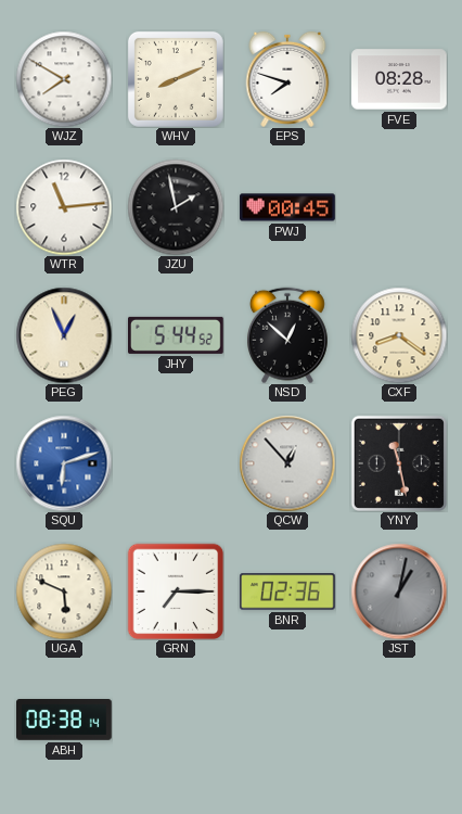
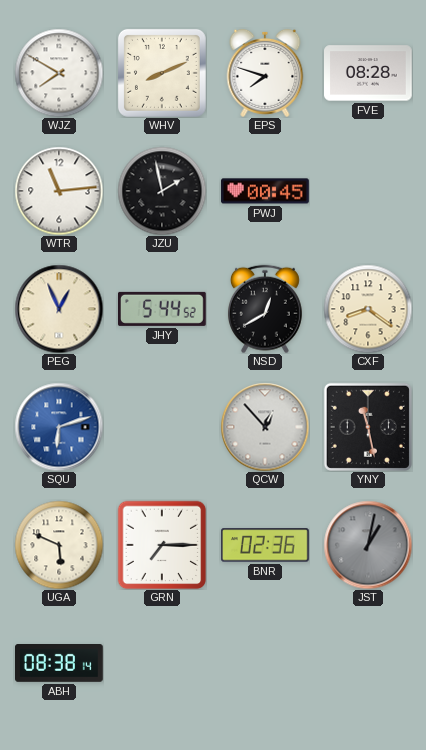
NSD: 12:52 -> 12:40 (265, 309)
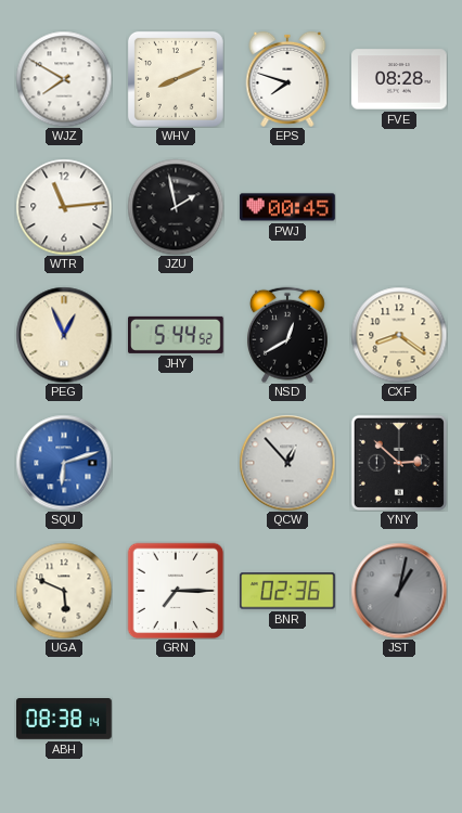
YNY: 11:28 -> 2:52 (399, 463)
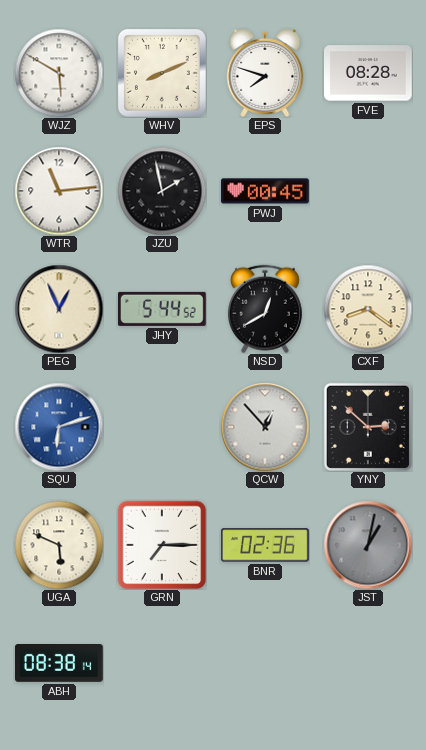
WJZ: 7:50 -> 5:50 (59, 73)
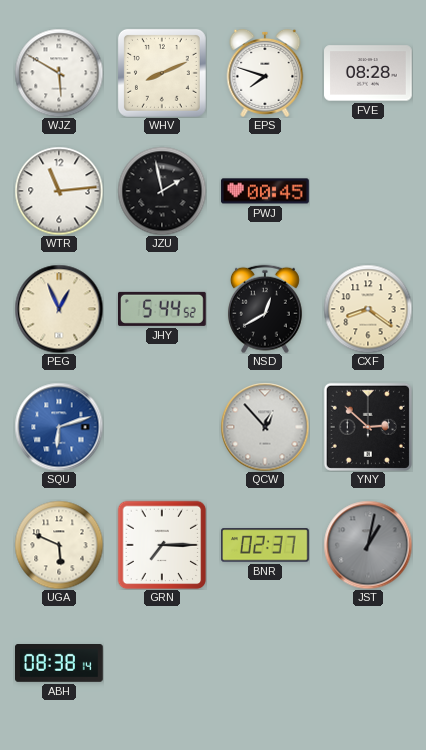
BNR: 02:36 -> 02:37 (266, 545)
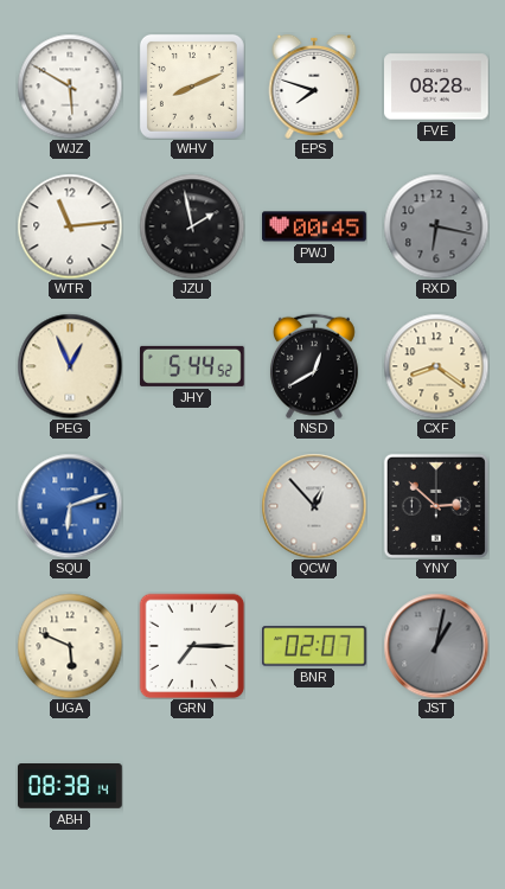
RXD: none -> 6:17 (436, 226)
BNR: 02:37 -> 02:07 (315, 646)
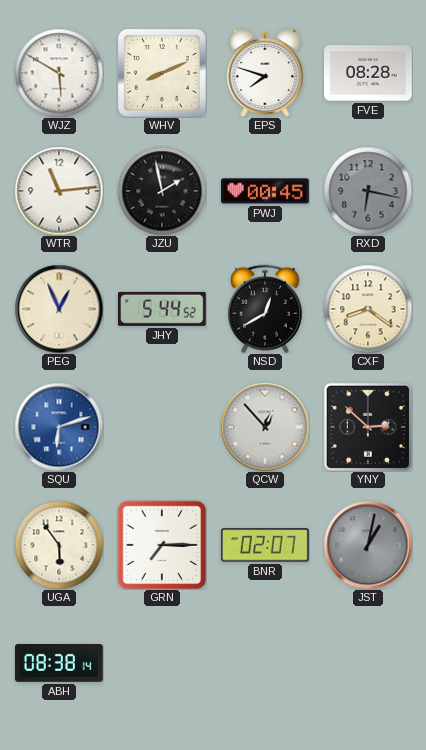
UGA: 5:49 -> 5:54 (59, 545)
